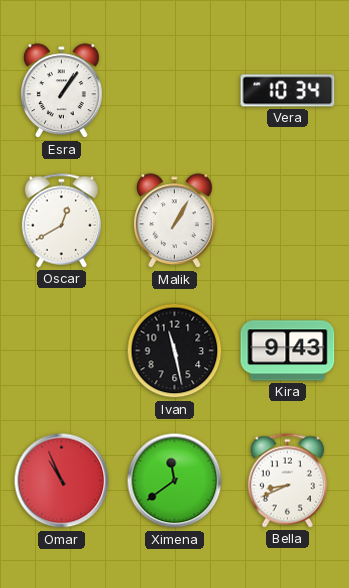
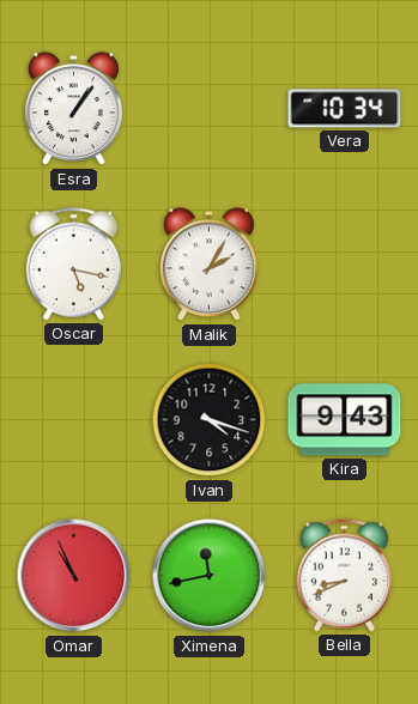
Oscar: 12:40 -> 5:17 (73, 265)
Malik: 1:05 -> 2:05 (210, 265)
Ivan: 11:28 -> 4:18 (210, 420)
Ximena: 11:39 -> 11:43 (210, 576)
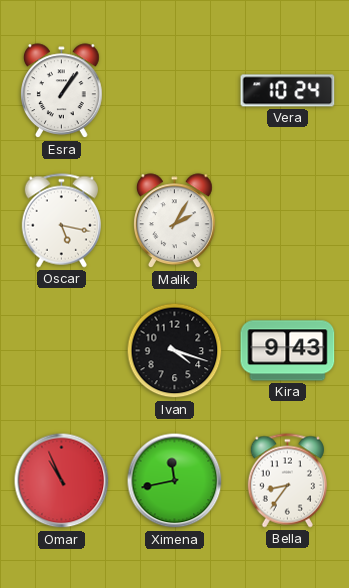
Vera: 10:34 -> 10:24 (288, 91)
Bella: 8:41 -> 8:36 (287, 481)
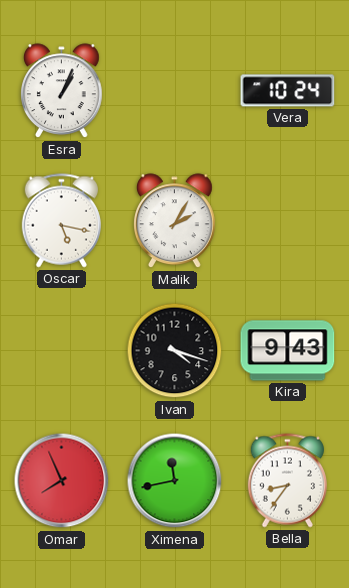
Esra: 1:06 -> 1:04 (62, 91)
Omar: 10:56 -> 7:56 (62, 481)
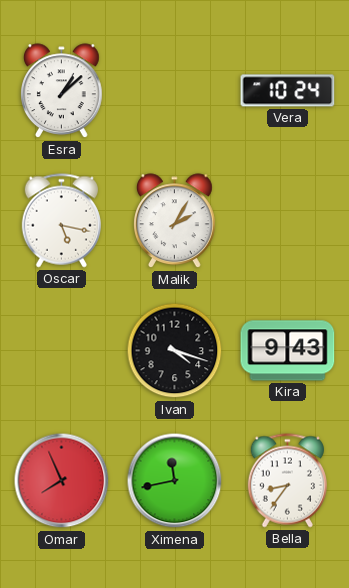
Esra: 1:04 -> 1:08 (62, 91)
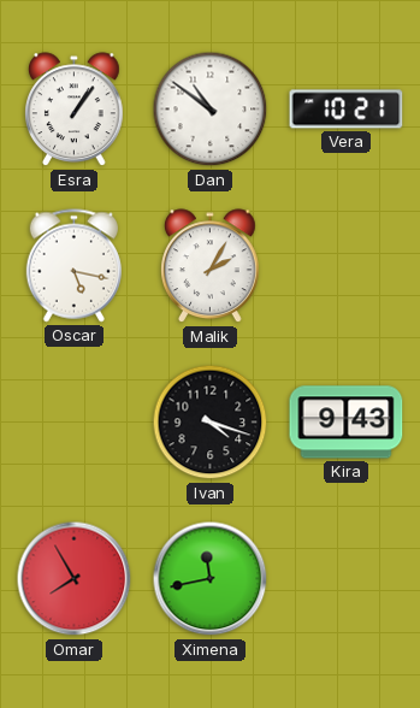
Esra: 1:08 -> 1:06 (75, 110)
Dan: none -> 10:51 (211, 110)
Vera: 10:24 -> 10:21 (347, 110)
Omar: 7:56 -> 7:55 (75, 579)
Bella: 8:36 -> none (287, 481)
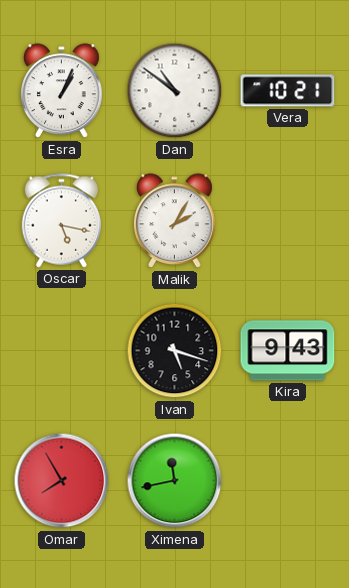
Esra: 1:06 -> 1:04 (62, 91)
Ivan: 4:18 -> 5:18 (175, 351)
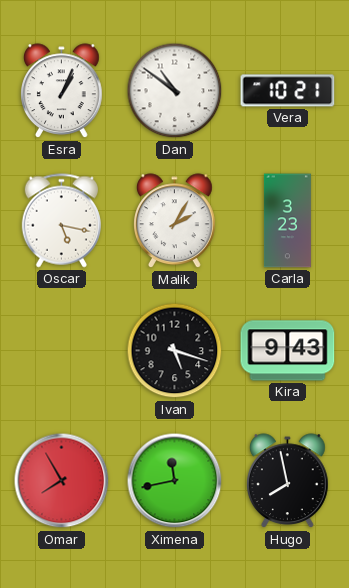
Carla: none -> 3:23 (287, 221)
Hugo: none -> 7:58 (288, 481)
